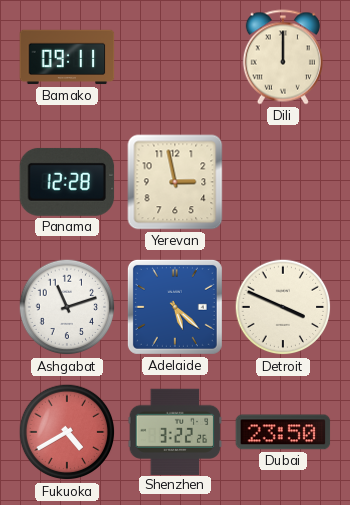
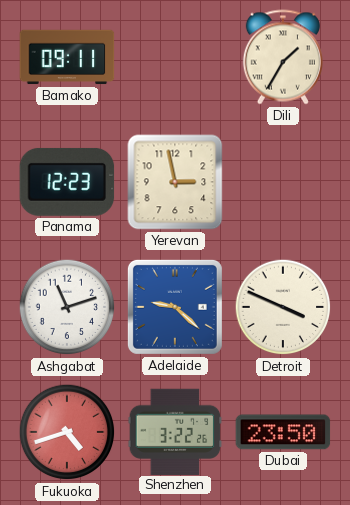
Dili: 12:00 -> 1:35 (283, 57)
Panama: 12:28 -> 12:23 (67, 182)
Adelaide: 5:22 -> 9:22 (175, 307)
Fukuoka: 4:40 -> 4:42 (67, 432)
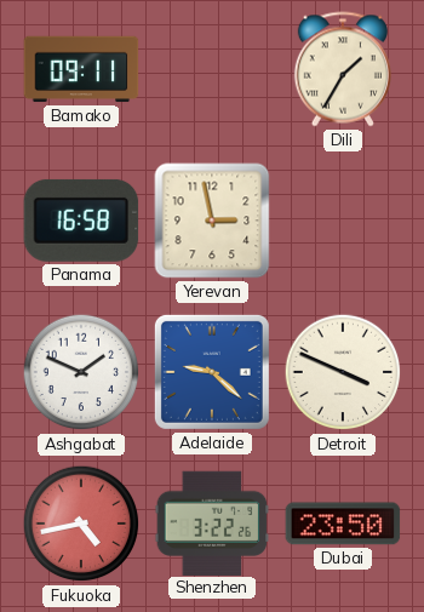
Panama: 12:23 -> 16:58 (81, 221)
Ashgabat: 11:12 -> 1:49 (81, 372)
Fukuoka: 4:42 -> 4:43 (81, 524)
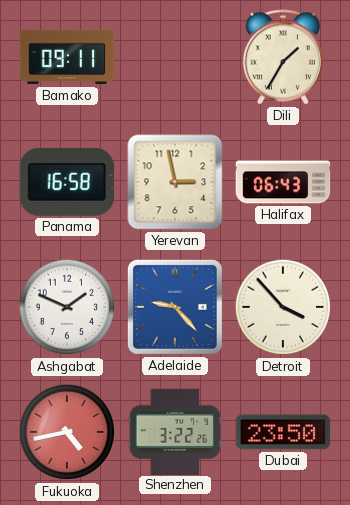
Halifax: none -> 06:43 (283, 182)
Adelaide: 9:22 -> 9:23 (175, 307)
Detroit: 3:49 -> 3:53 (283, 307)
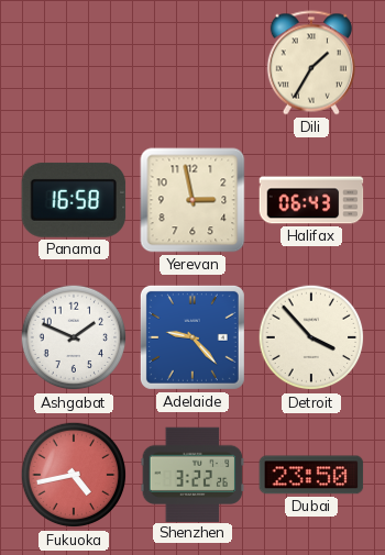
Bamako: 09:11 -> none (67, 57)
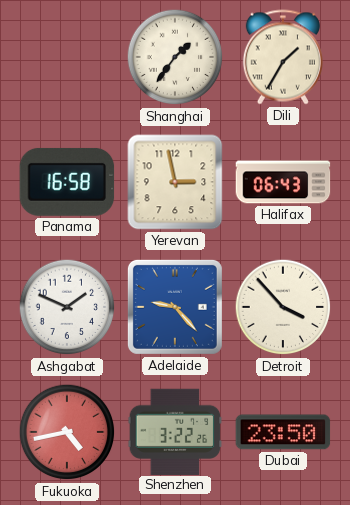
Shanghai: none -> 1:36 (175, 57)
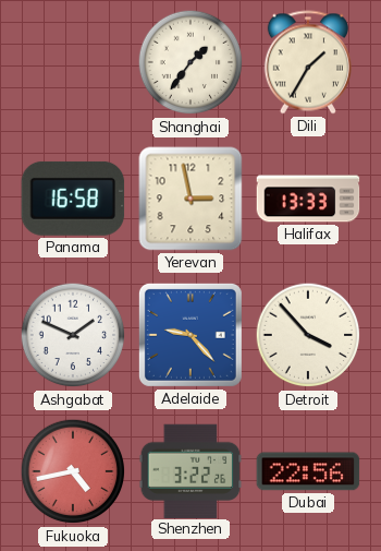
Halifax: 06:43 -> 13:33 (308, 199)
Dubai: 23:50 -> 22:56 (308, 471)
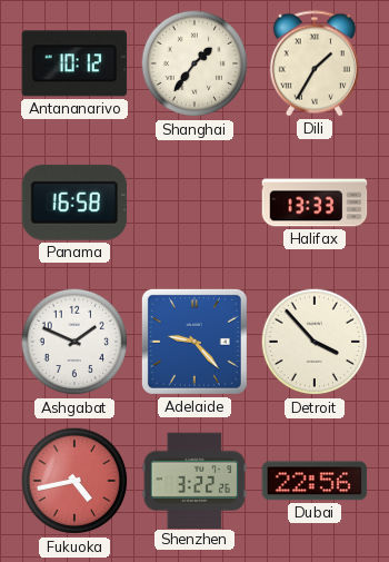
Antananarivo: none -> 10:12 (74, 63)
Yerevan: 2:58 -> none (190, 199)
